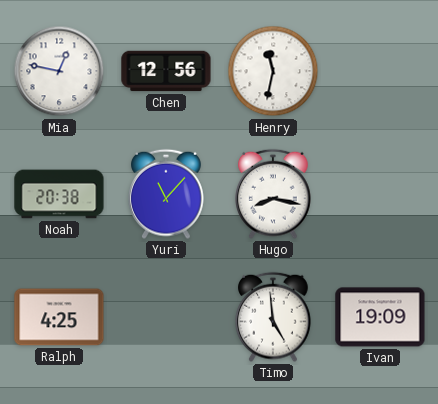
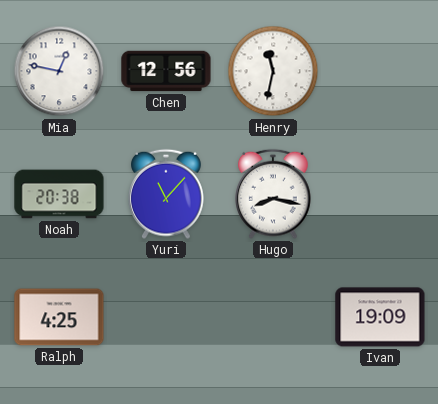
Timo: 4:59 -> none (274, 317)
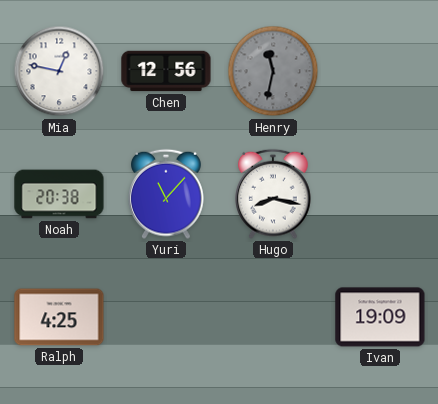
Henry dial: white -> grey (273, 71)
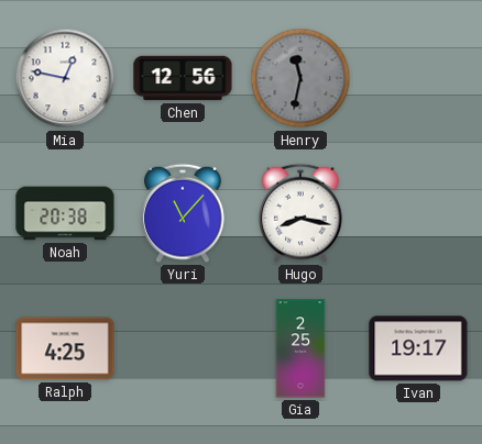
Gia: none -> 2:25 (300, 348)
Ivan: 19:09 -> 19:17 (418, 348)
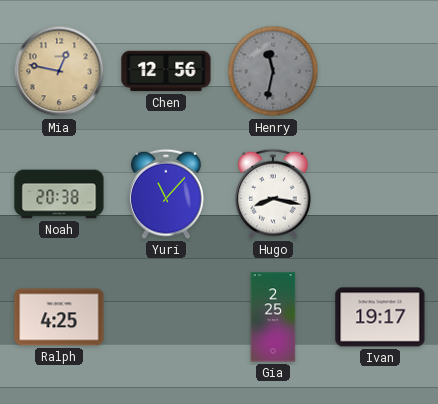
Mia dial: white -> champagne (59, 71)
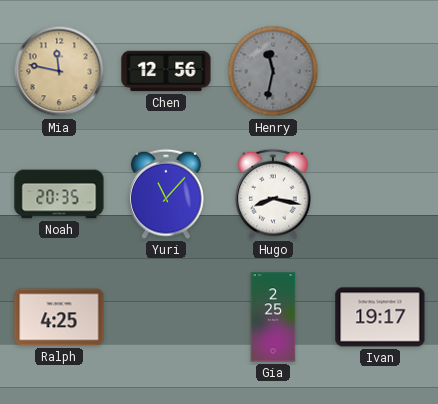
Mia: 12:47 -> 11:47 (59, 71)
Noah: 20:38 -> 20:35 (59, 194)
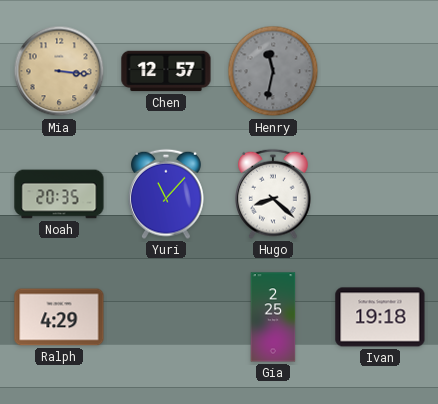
Mia: 11:47 -> 3:16 (59, 71)
Chen: 12:56 -> 12:57 (166, 71)
Hugo: 8:17 -> 8:22 (274, 194)
Ralph: 4:25 -> 4:29 (59, 317)
Ivan: 19:17 -> 19:18 (380, 317)
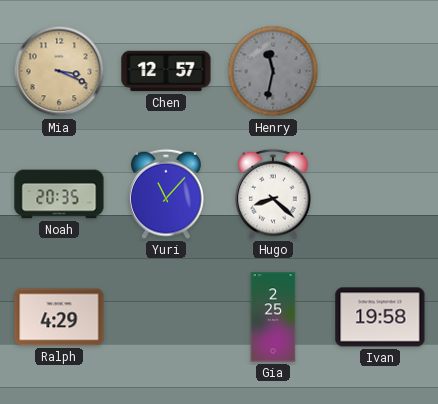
Mia: 3:16 -> 3:19 (59, 71)
Ivan: 19:18 -> 19:58 (380, 317)
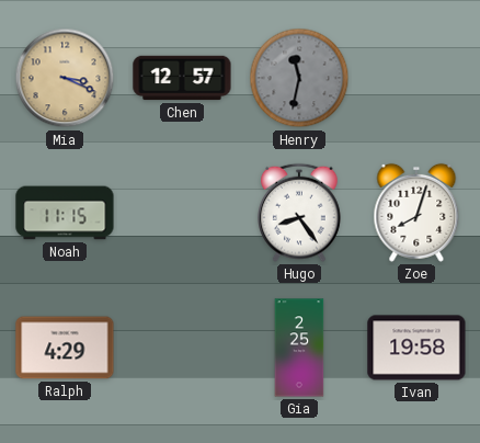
Noah: 20:35 -> 11:15 (65, 213)
Yuri: 11:07 -> none (167, 194)
Hugo: 8:22 -> 8:24 (300, 213)
Zoe: none -> 8:03 (416, 213)
